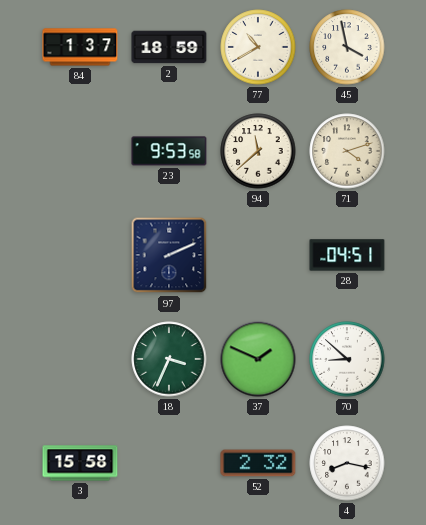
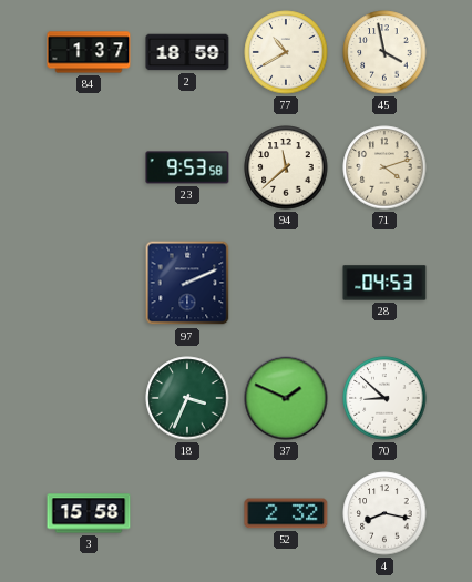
28: 04:51 -> 04:53 (384, 283)
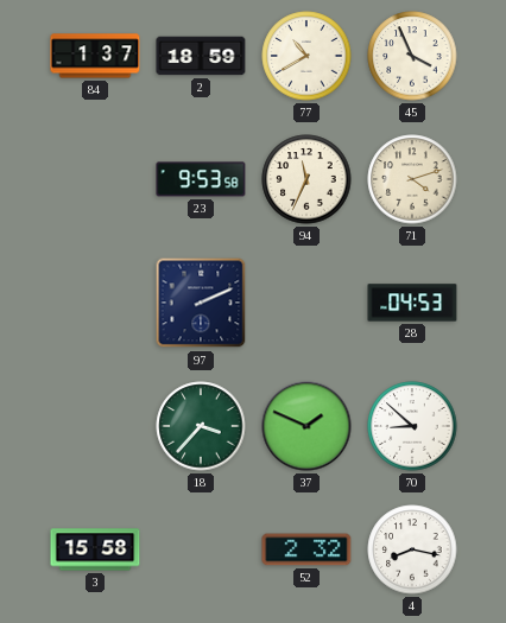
45: 3:58 -> 3:56 (412, 56)
94: 11:38 -> 11:34 (306, 179)
18: 3:34 -> 3:37 (201, 426)
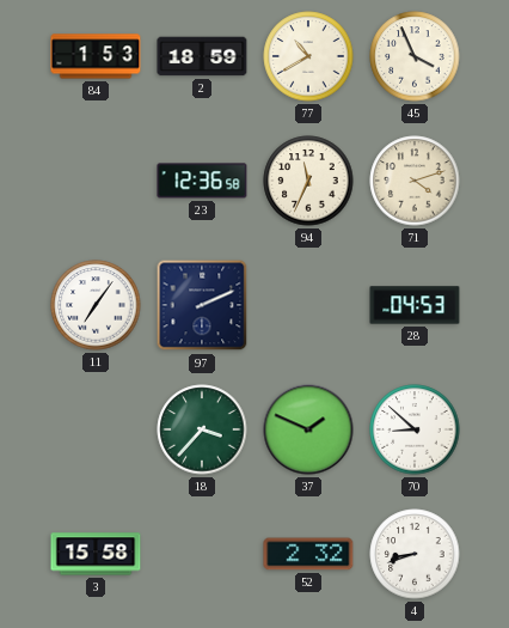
84: 1:37 -> 1:53 (96, 56)
23: 9:53 -> 12:36 (202, 181)
11: none -> 7:06 (96, 305)
4: 8:17 -> 8:42 (415, 554)
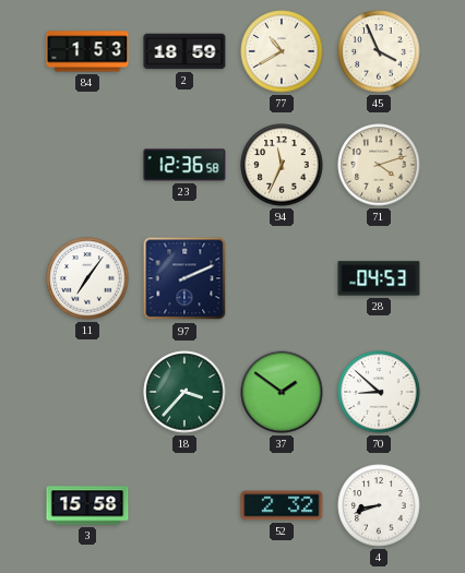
37: 1:49 -> 1:51 (282, 392)
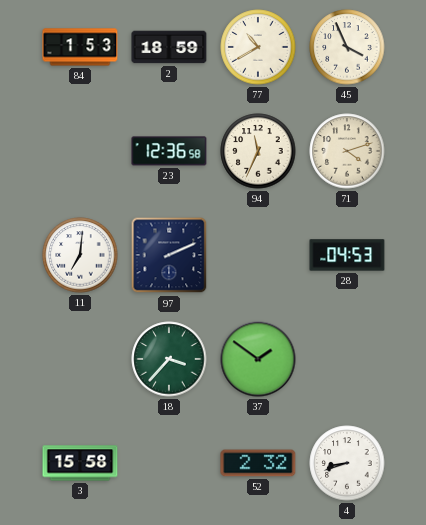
11: 7:06 -> 7:01 (80, 255)
70: 8:52 -> none (379, 392)
